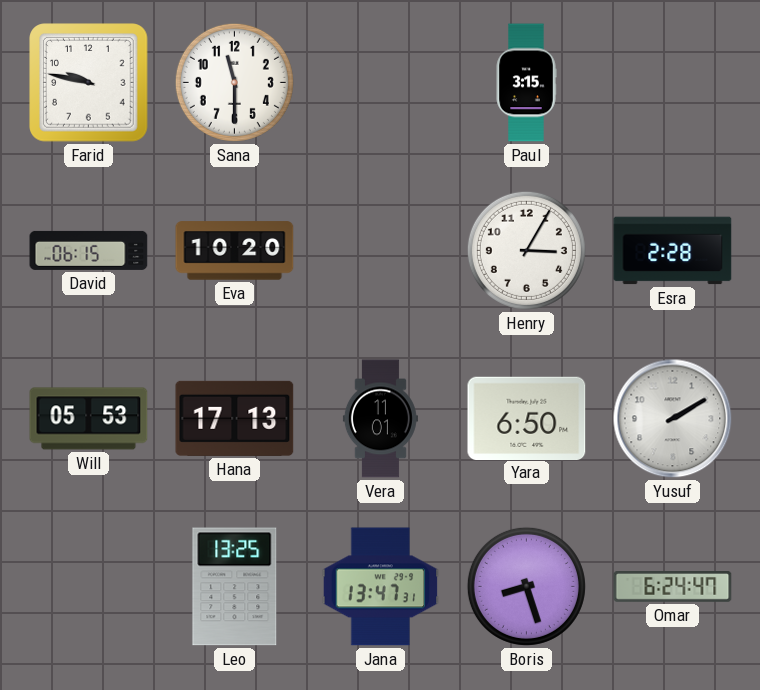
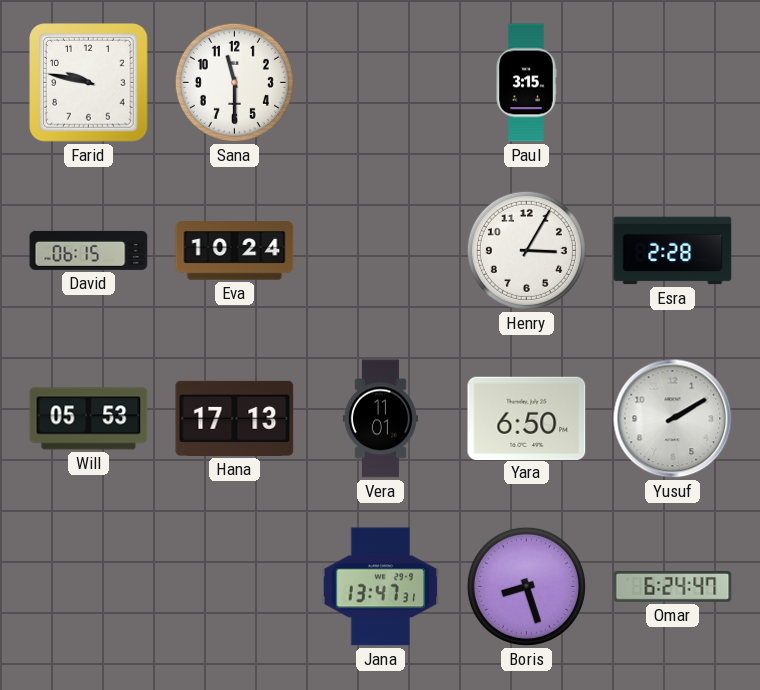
Eva: 10:20 -> 10:24 (235, 251)
Leo: 13:25 -> none (235, 587)
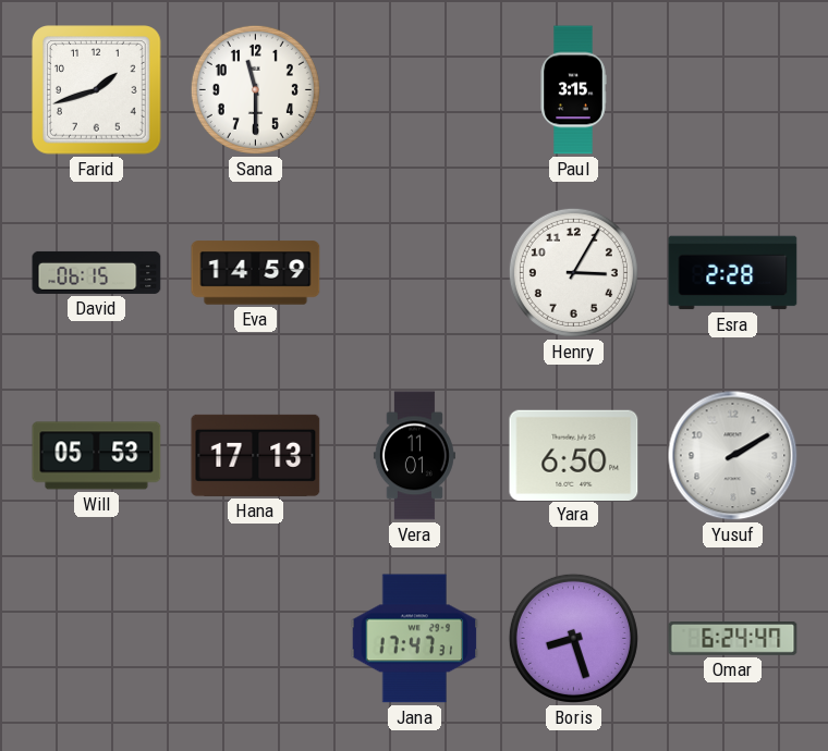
Farid: 9:47 -> 1:42 (97, 90)
Eva: 10:24 -> 14:59 (256, 273)
Jana: 13:47 -> 17:47 (415, 639)
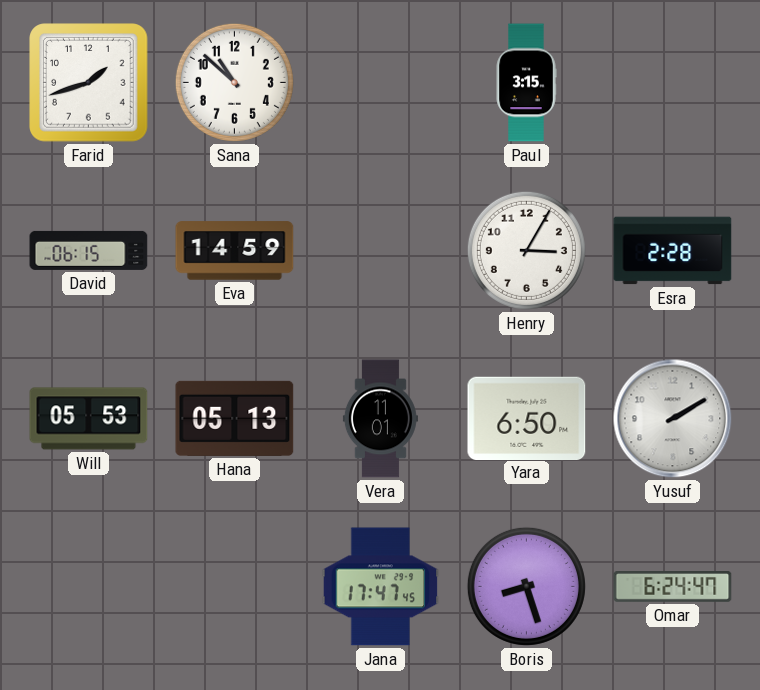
Sana: 11:30 -> 10:52 (234, 82)
Hana: 17:13 -> 05:13 (235, 418)
Jana: 17:47:31 -> 17:47:45 (381, 587)
